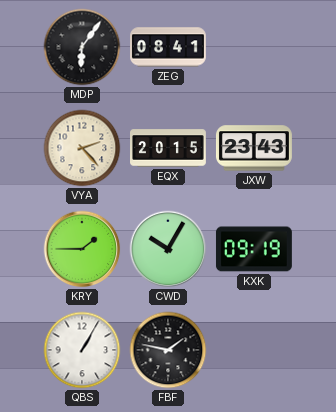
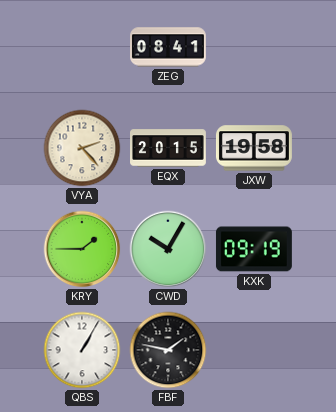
MDP: 6:06 -> none (82, 47)
JXW: 23:43 -> 19:58 (254, 148)
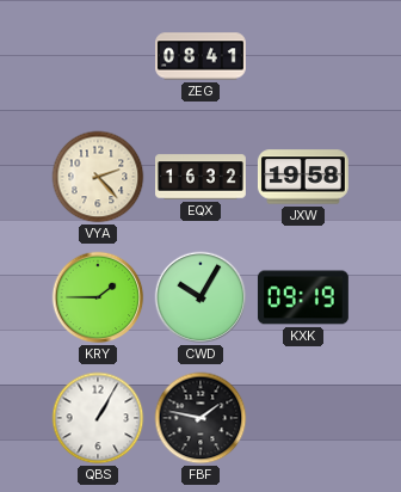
EQX: 20:15 -> 16:32 (202, 177)
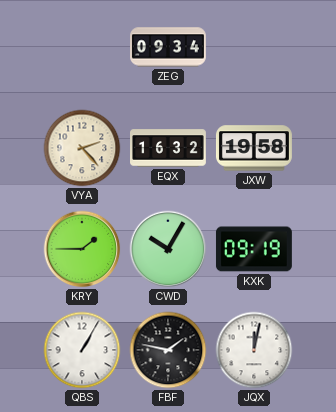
ZEG: 08:41 -> 09:34 (169, 47)
JQX: none -> 12:02 (254, 350)
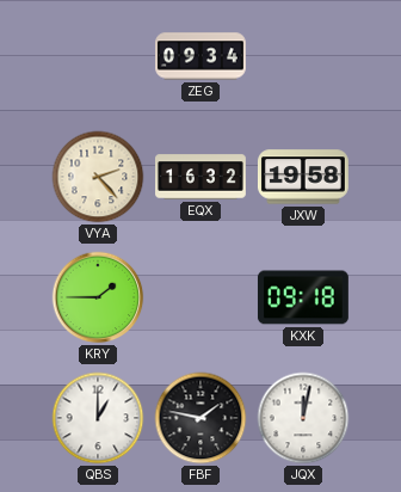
CWD: 10:05 -> none (168, 249)
KXK: 09:19 -> 09:18 (303, 297)
QBS: 1:05 -> 1:00 (98, 418)
